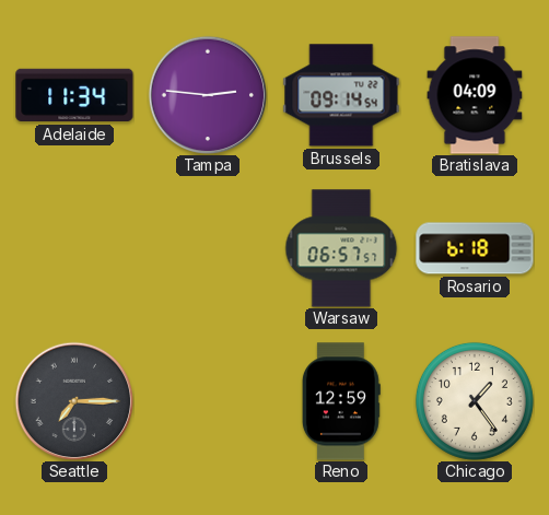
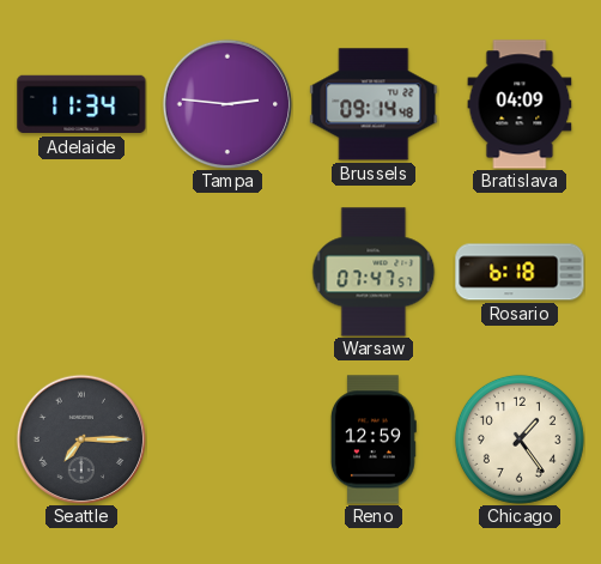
Brussels: 09:14:54 -> 09:14:48 (374, 104)
Warsaw: 06:57 -> 07:47 (374, 272)
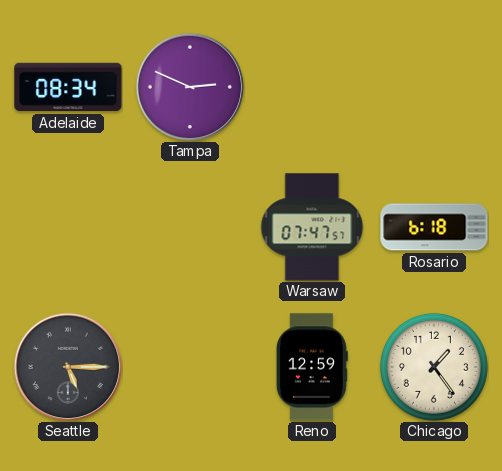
Adelaide: 11:34 -> 08:34 (68, 87)
Tampa: 2:46 -> 2:49 (190, 87)
Brussels: 09:14 -> none (374, 104)
Bratislava: 04:09 -> none (520, 104)
Seattle: 7:15 -> 5:15 (68, 367)
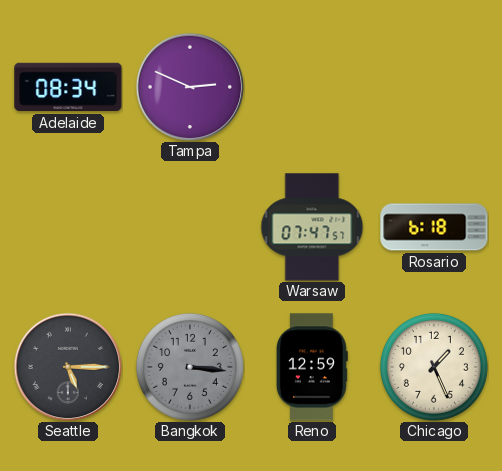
Bangkok: none -> 3:16 (190, 367)
Chicago: 1:24 -> 1:26 (434, 367)
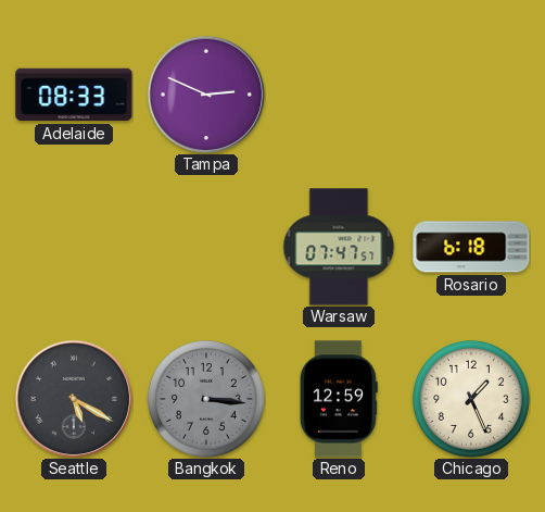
Adelaide: 08:34 -> 08:33 (74, 95)
Seattle: 5:15 -> 5:20 (74, 399)
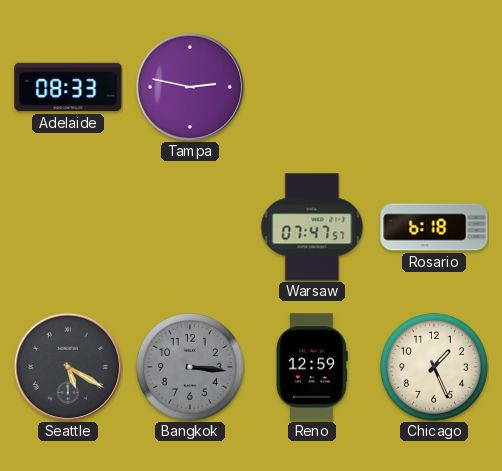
Tampa: 2:49 -> 2:47 (190, 87)
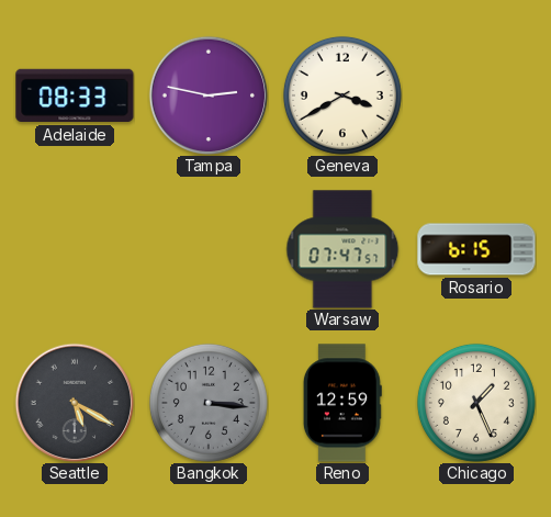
Geneva: none -> 3:40 (342, 95)
Rosario: 6:18 -> 6:15 (476, 249)
